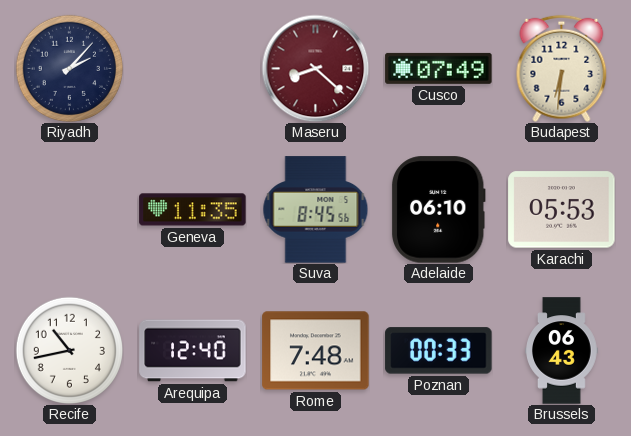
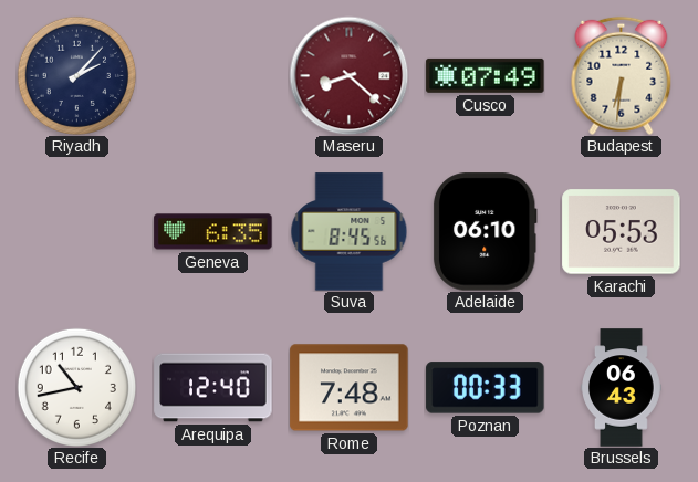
Geneva: 11:35 -> 6:35 (213, 232)
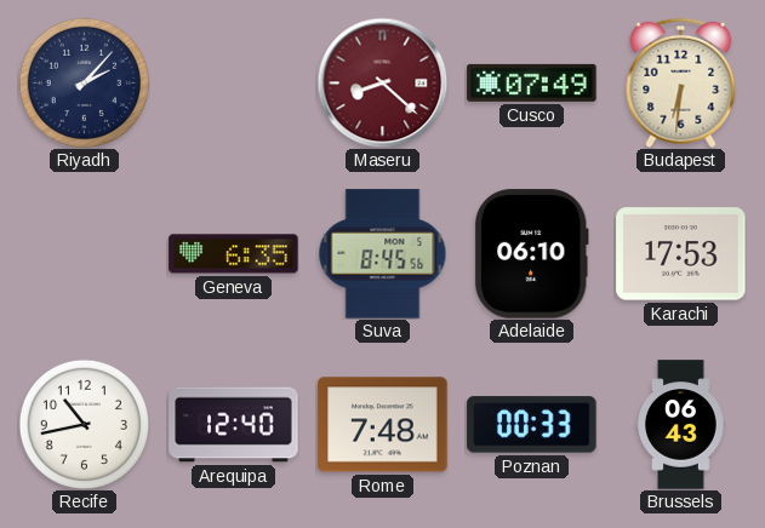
Karachi: 05:53 -> 17:53 (681, 254)
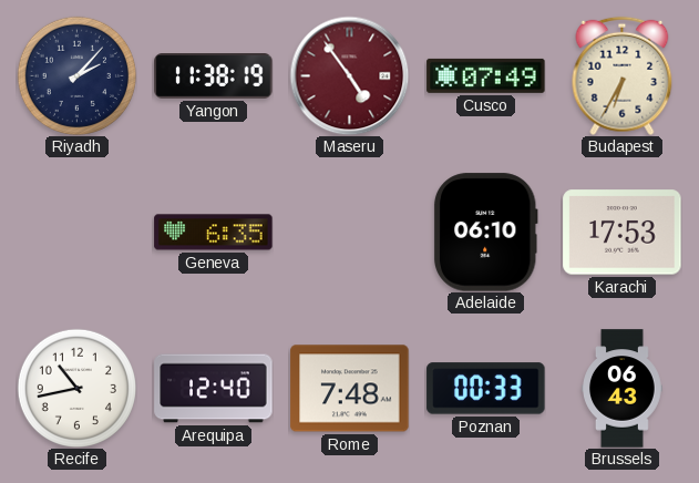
Yangon: none -> 11:38 (214, 76)
Maseru: 8:22 -> 4:54 (349, 75)
Budapest: 6:31 -> 6:35 (623, 75)
Suva: 8:45 -> none (383, 254)
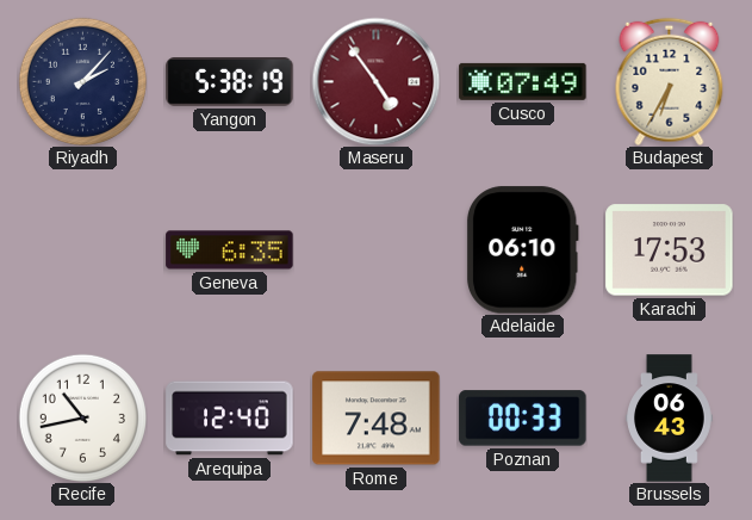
Yangon: 11:38 -> 5:38 (230, 82)
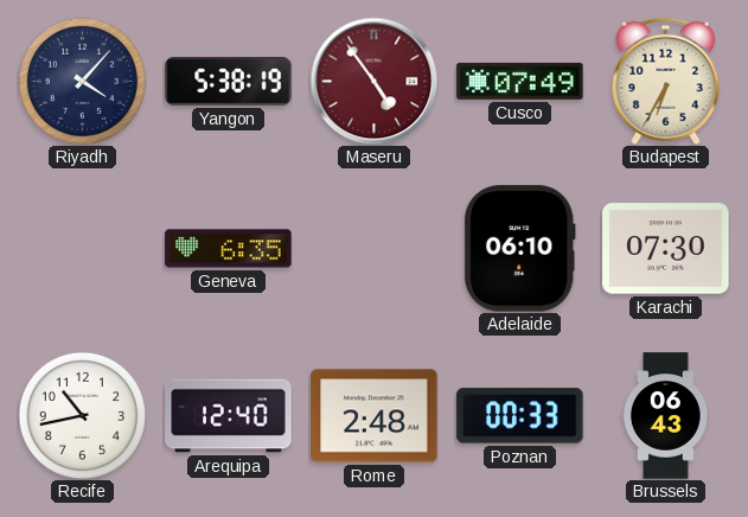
Riyadh: 2:07 -> 4:07 (82, 81)
Karachi: 17:53 -> 07:30 (666, 249)
Rome: 7:48 -> 2:48 (375, 416)
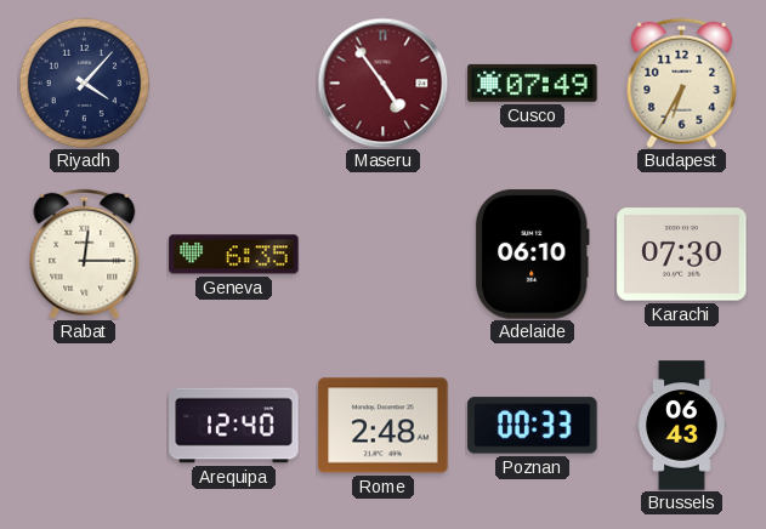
Yangon: 5:38 -> none (229, 82)
Rabat: none -> 12:15 (85, 254)
Recife: 10:43 -> none (82, 415)
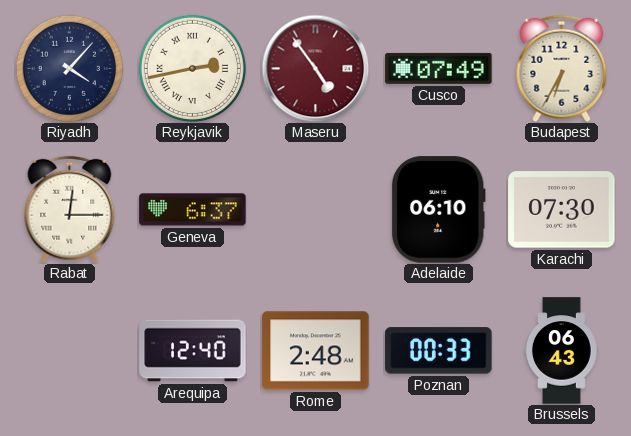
Reykjavik: none -> 2:43 (192, 68)
Geneva: 6:35 -> 6:37 (193, 210)
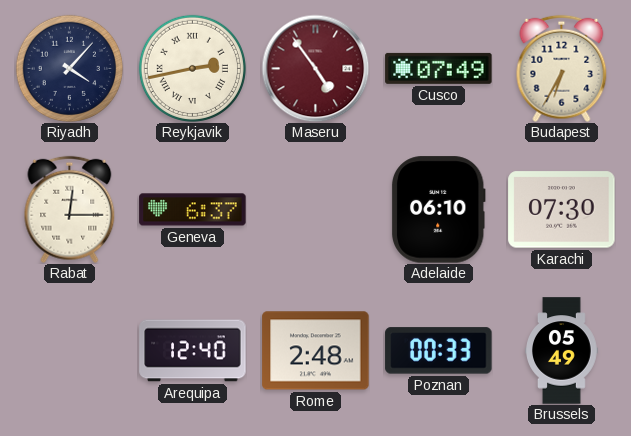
Brussels: 06:43 -> 05:49 (562, 351)
